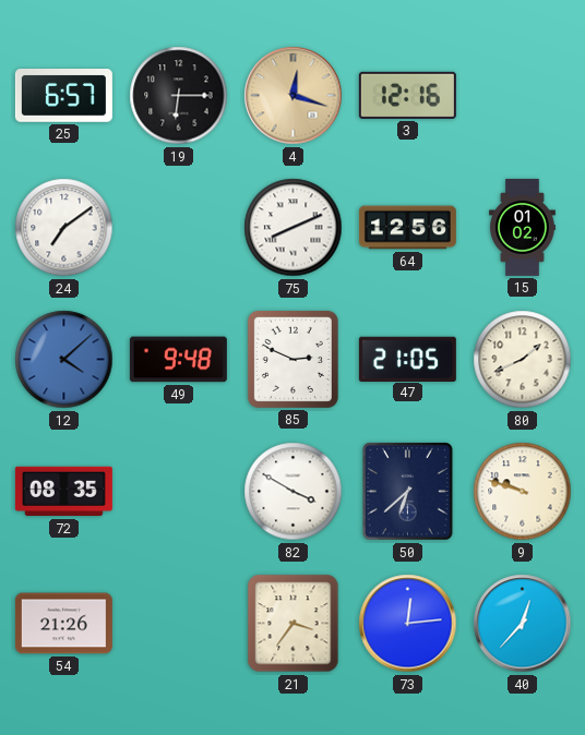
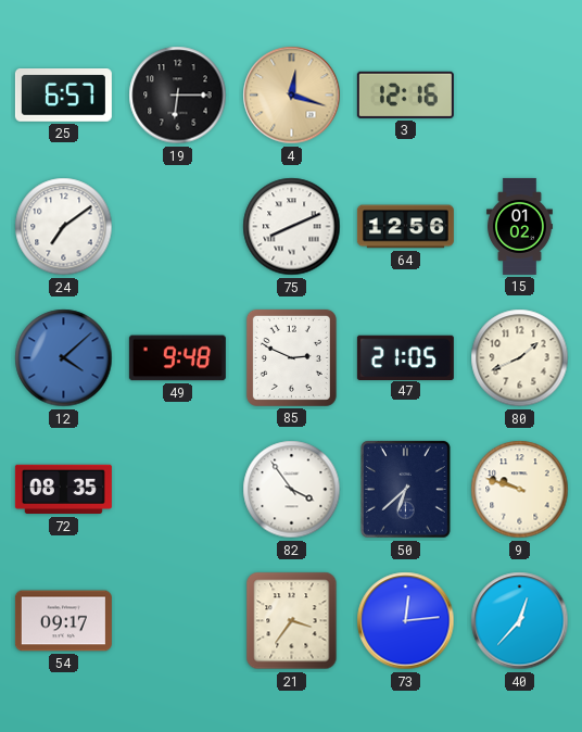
82: 3:50 -> 3:54 (292, 490)
54: 21:26 -> 09:17 (63, 621)
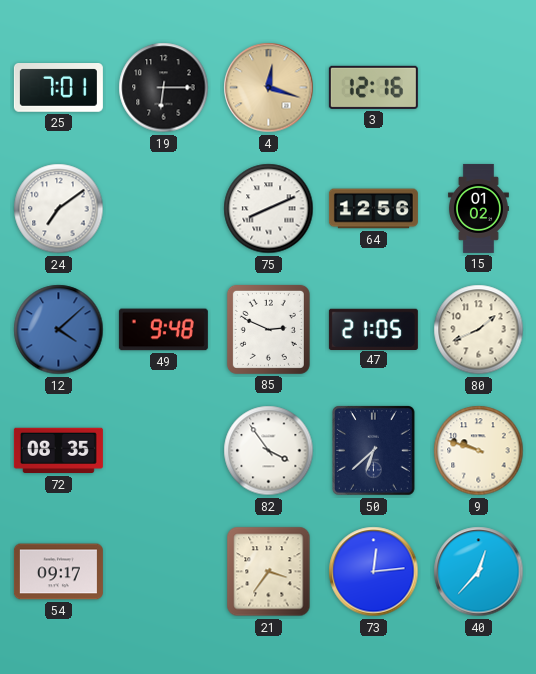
25: 6:57 -> 7:01 (58, 88)
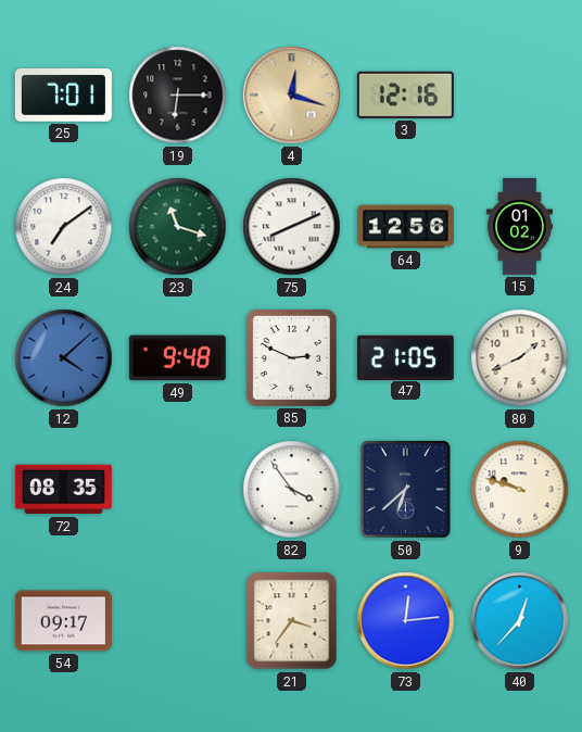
23: none -> 11:18 (178, 227)
